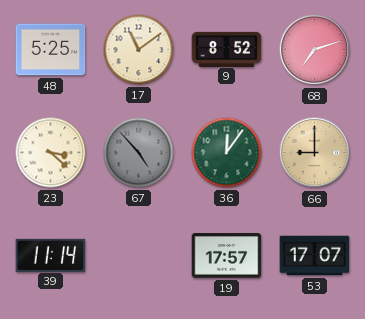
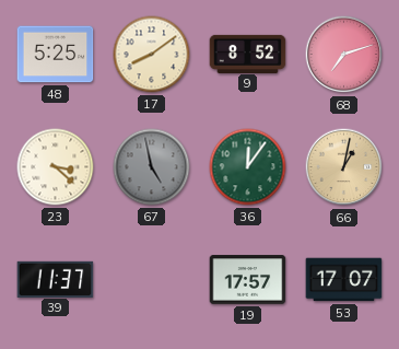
17: 11:09 -> 8:09 (152, 55)
67: 4:53 -> 4:58 (152, 167)
66: 9:00 -> 1:02 (344, 167)
39: 11:14 -> 11:37 (56, 279)
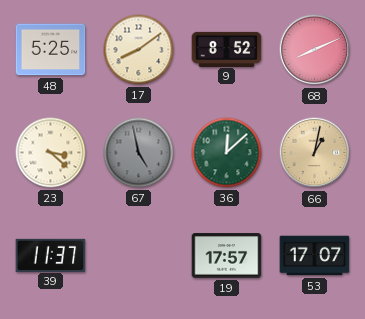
68: 7:12 -> 8:11 (315, 50)
36: 12:06 -> 12:08 (227, 153)
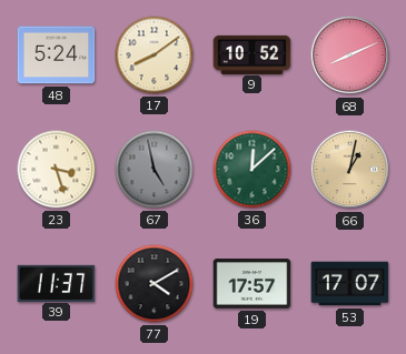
48: 5:25 -> 5:24 (57, 55)
9: 8:52 -> 10:52 (252, 54)
23: 3:22 -> 3:27 (57, 170)
77: none -> 4:10 (155, 284)
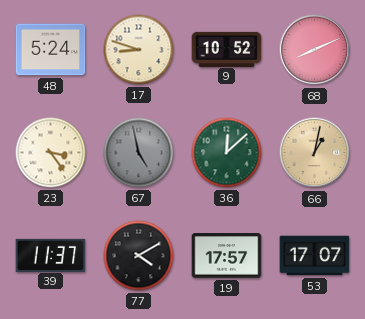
17: 8:09 -> 8:48 (139, 50)
23: 3:27 -> 3:24 (51, 153)
